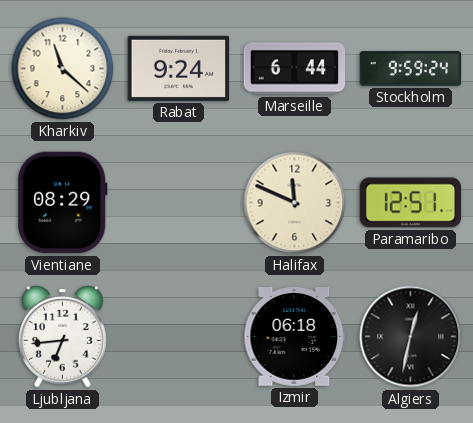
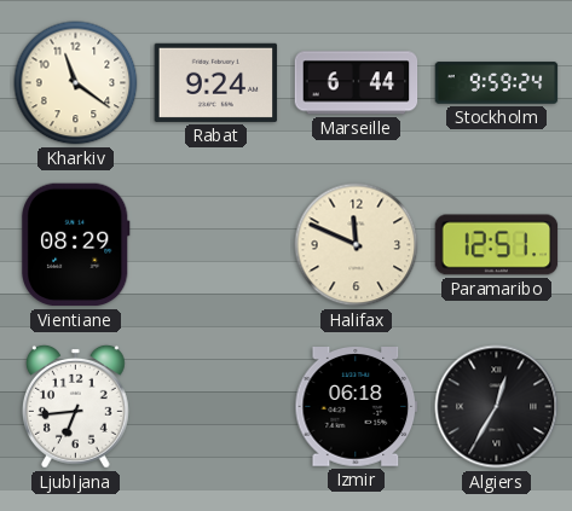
Kharkiv: 11:22 -> 11:21 (76, 83)
Algiers: 12:32 -> 12:35 (497, 407)
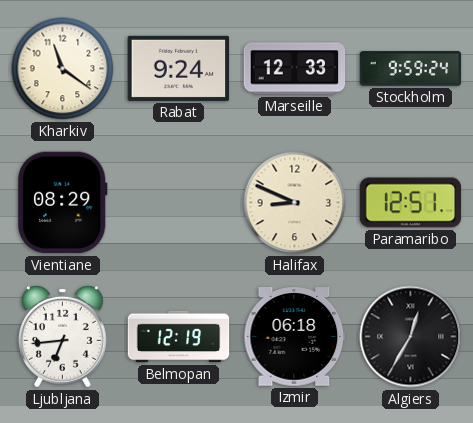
Marseille: 6:44 -> 12:33 (295, 69)
Halifax: 11:49 -> 8:49 (295, 203)
Belmopan: none -> 12:19 (179, 337)
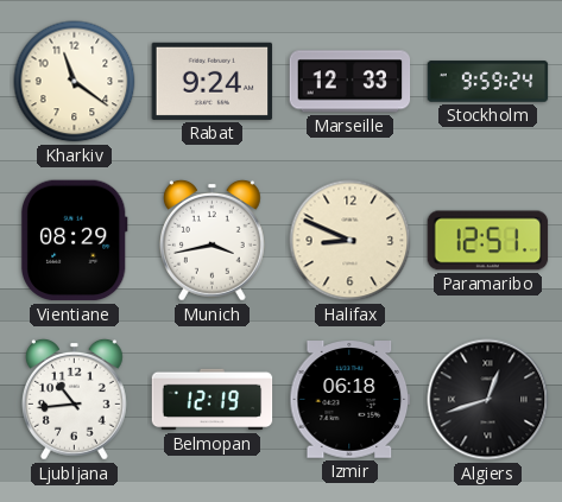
Munich: none -> 3:43 (211, 240)
Ljubljana: 6:44 -> 10:44 (74, 399)
Algiers: 12:35 -> 12:42 (488, 400)
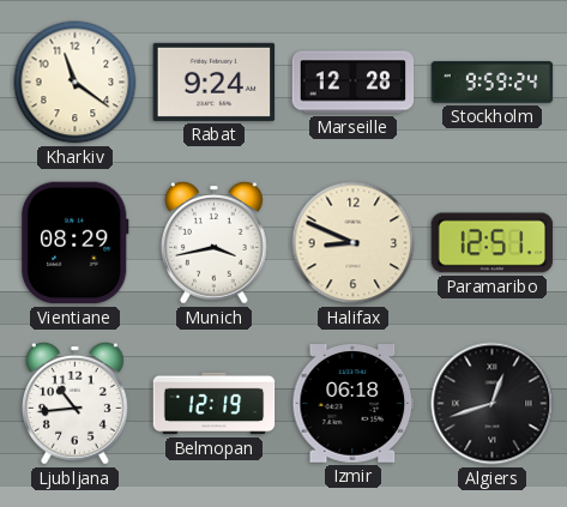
Marseille: 12:33 -> 12:28 (354, 83)
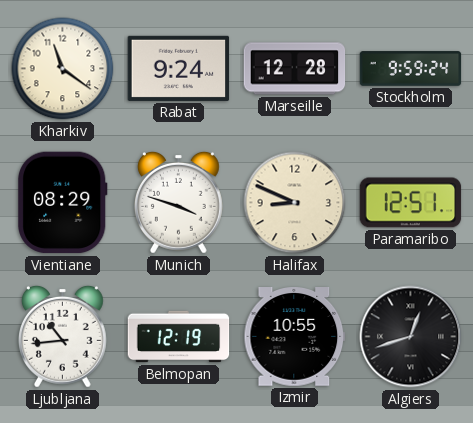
Munich: 3:43 -> 3:48 (178, 202)
Izmir: 06:18 -> 10:55 (295, 337)
